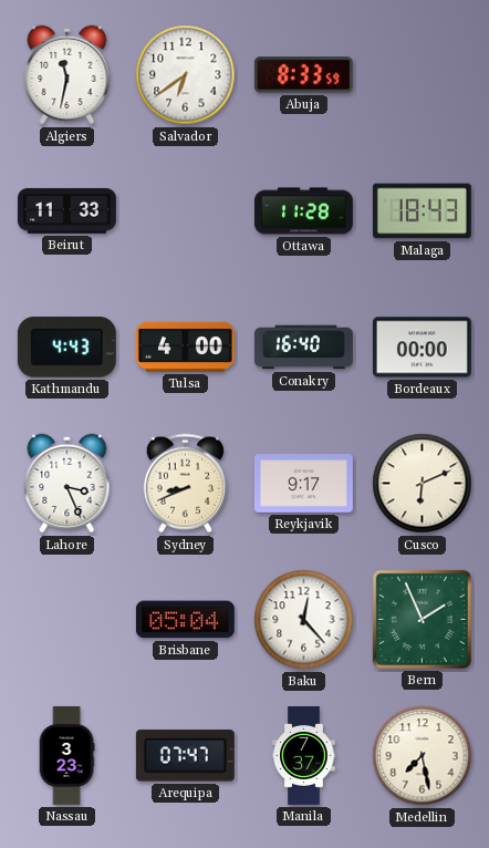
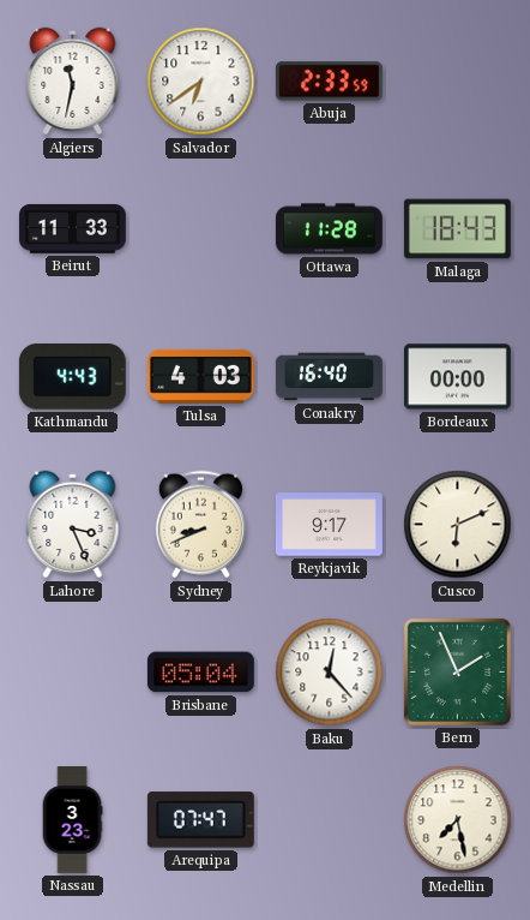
Abuja: 8:33 -> 2:33 (329, 82)
Tulsa: 4:00 -> 4:03 (200, 376)
Manila: 7:37 -> none (304, 756)
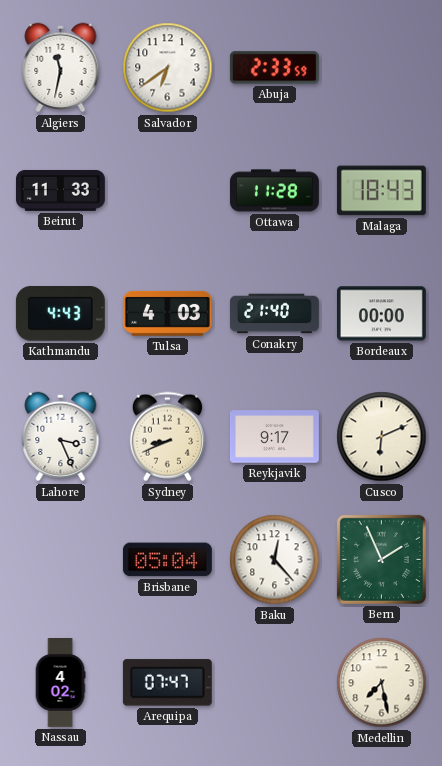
Conakry: 16:40 -> 21:40 (274, 314)
Nassau: 3:23 -> 4:02 (60, 683)
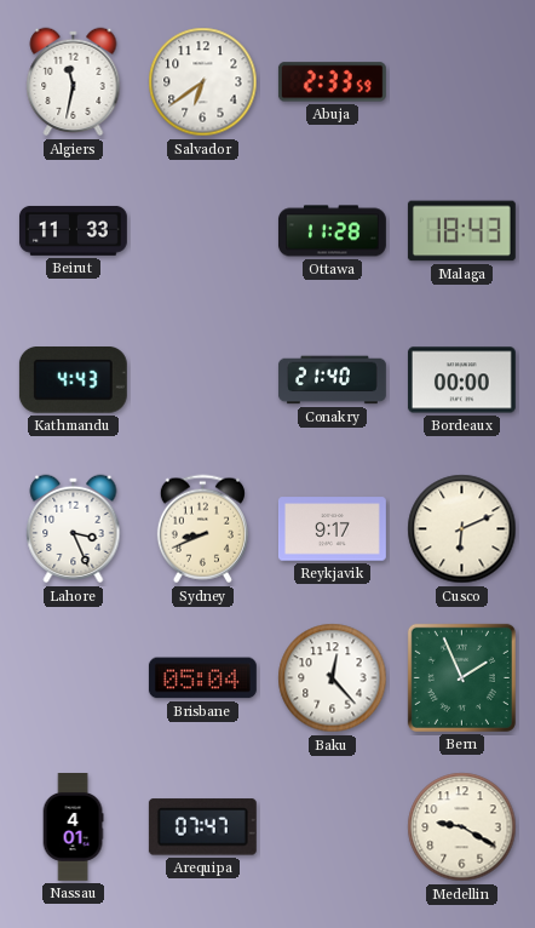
Tulsa: 4:03 -> none (167, 313)
Nassau: 4:02 -> 4:01 (73, 827)
Medellin: 7:28 -> 9:20 (462, 827)
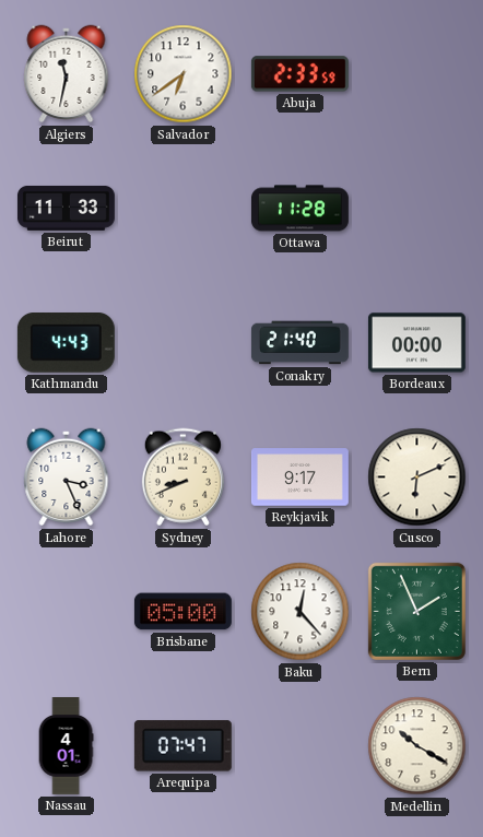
Malaga: 18:43 -> none (461, 231)
Brisbane: 05:04 -> 05:00 (182, 612)
Medellin: 9:20 -> 10:20 (417, 746)
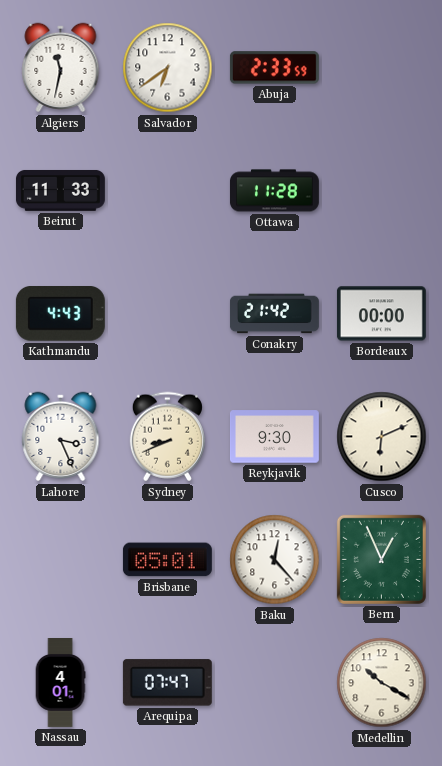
Conakry: 21:40 -> 21:42 (274, 314)
Reykjavik: 9:17 -> 9:30 (274, 437)
Brisbane: 05:00 -> 05:01 (167, 560)
Bern: 1:56 -> 12:56 (381, 559)
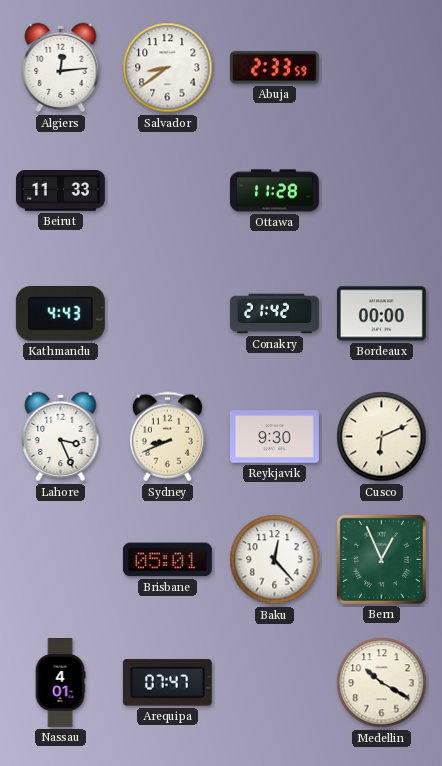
Algiers: 11:32 -> 12:14 (61, 68)
Salvador: 6:39 -> 8:39 (168, 68)
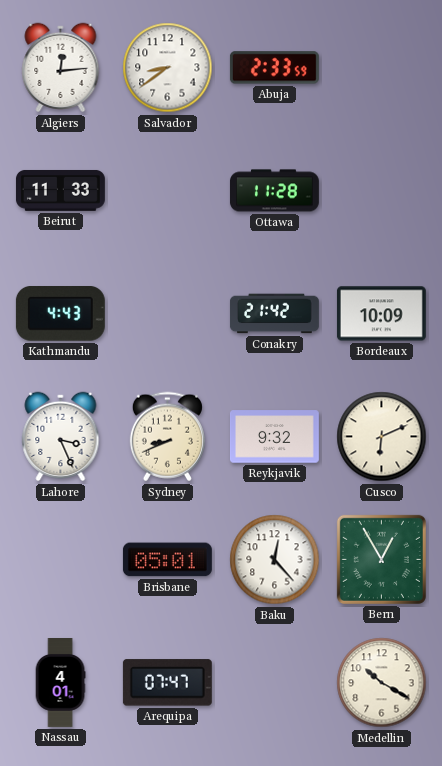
Bordeaux: 00:00 -> 10:09 (381, 314)
Reykjavik: 9:30 -> 9:32 (274, 437)
Bern: 12:56 -> 12:55 (381, 559)
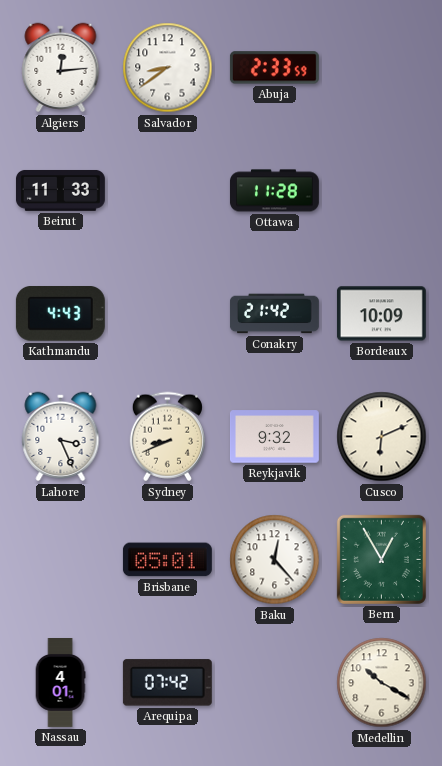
Arequipa: 07:47 -> 07:42 (167, 683)
